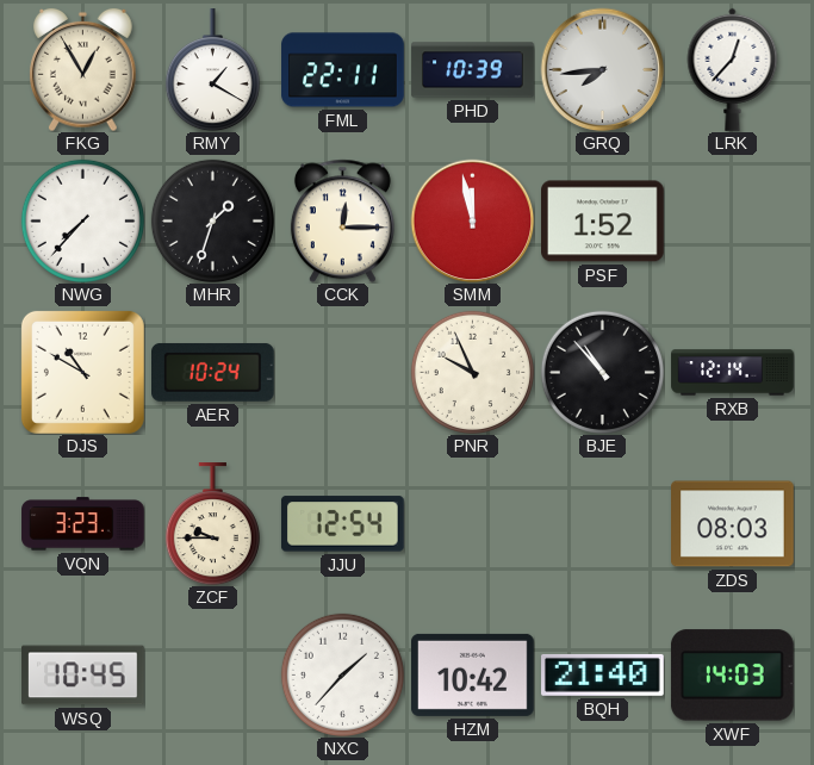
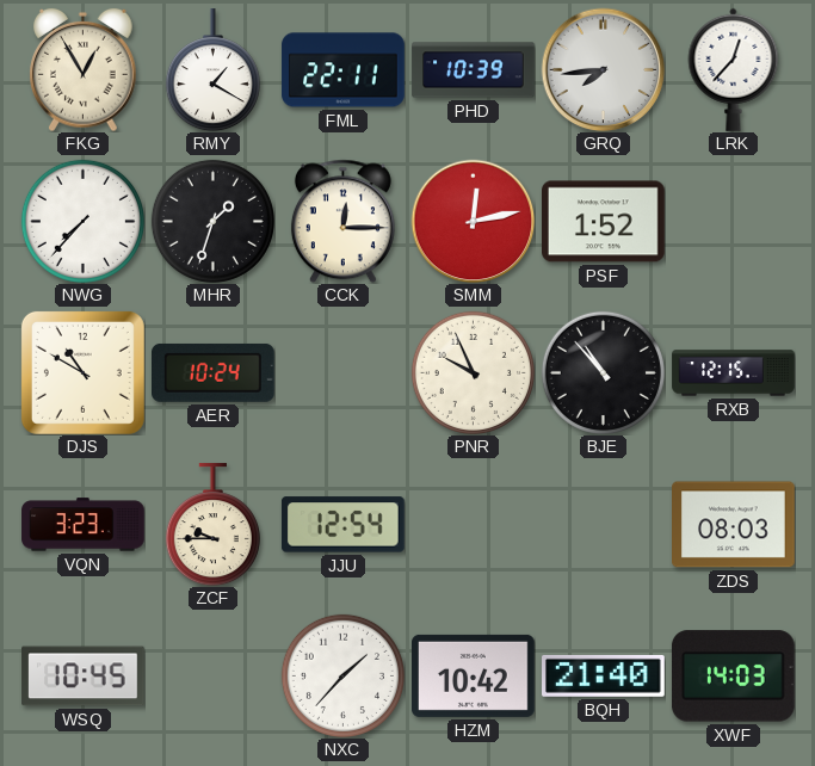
SMM: 11:58 -> 12:13 (473, 221)
RXB: 12:14 -> 12:15 (734, 373)
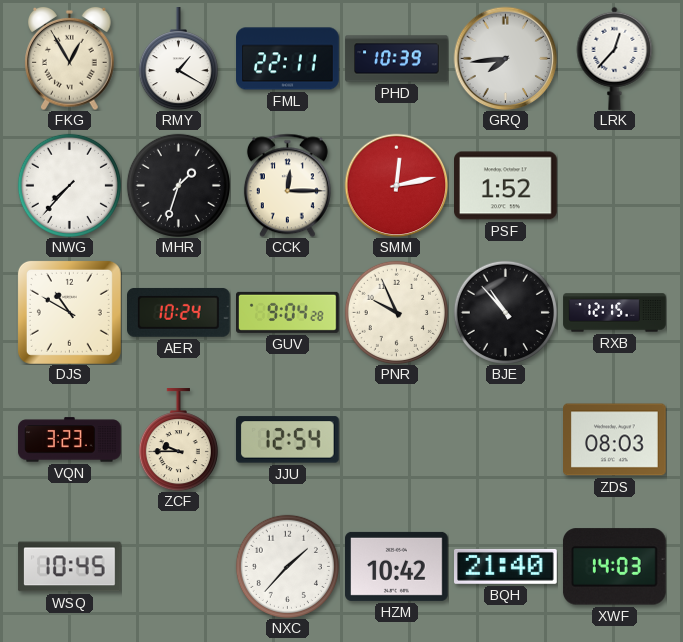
GUV: none -> 9:04 (288, 312)
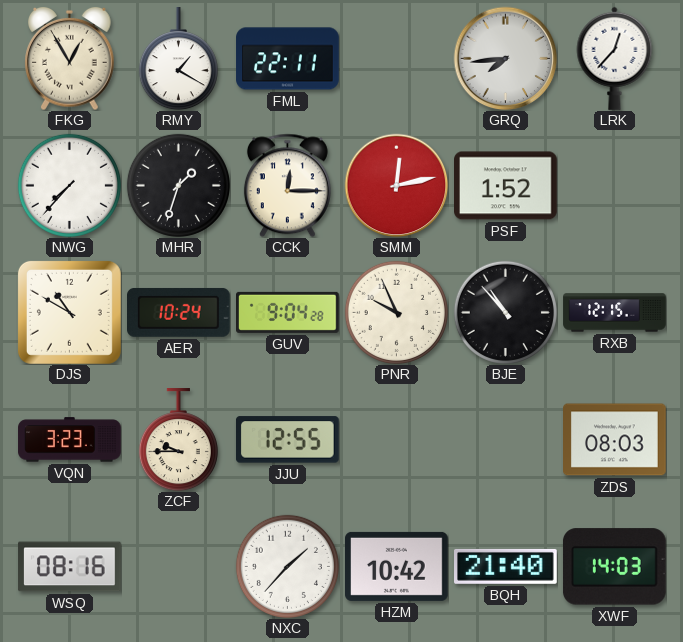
PHD: 10:39 -> none (397, 59)
JJU: 12:54 -> 12:55 (287, 440)
WSQ: 10:45 -> 08:16 (70, 567)
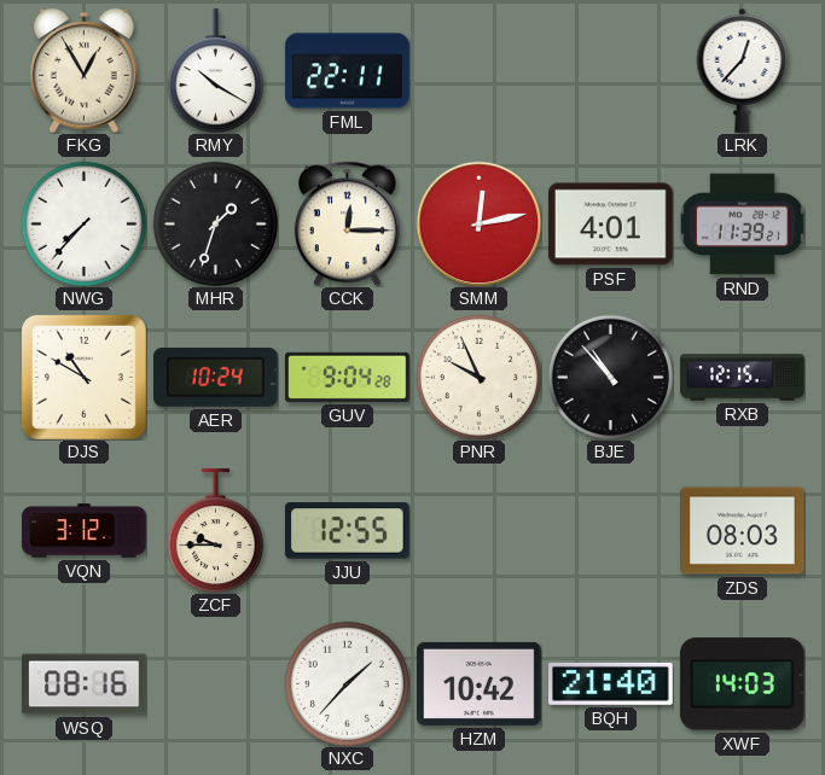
RMY: 1:20 -> 10:20 (215, 71)
GRQ: 7:44 -> none (505, 58)
PSF: 1:52 -> 4:01 (611, 225)
RND: none -> 11:39 (742, 225)
VQN: 3:23 -> 3:12 (85, 531)
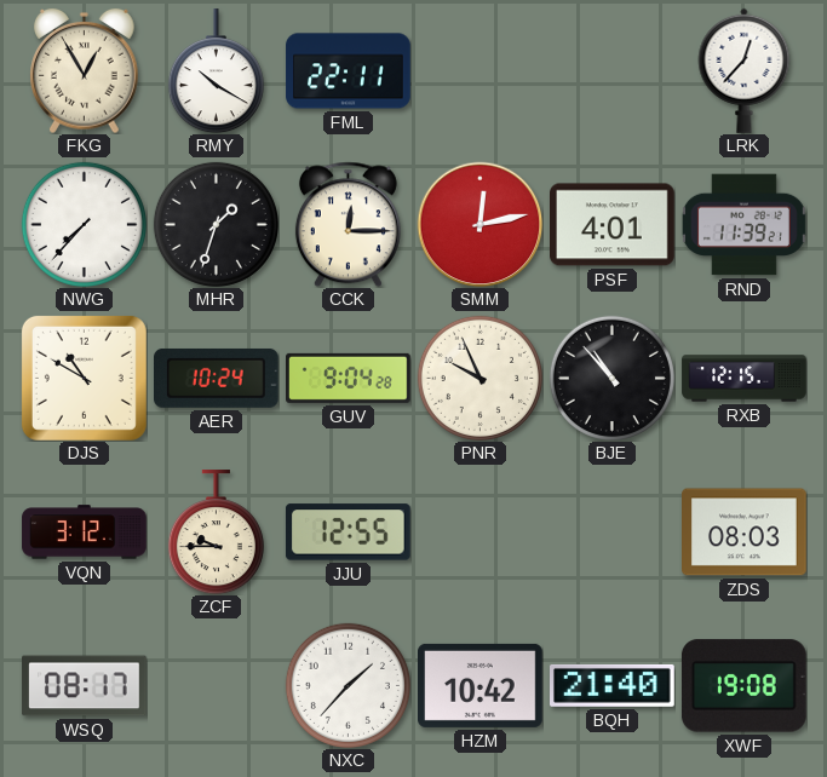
WSQ: 08:16 -> 08:17 (85, 686)
XWF: 14:03 -> 19:08 (743, 686)
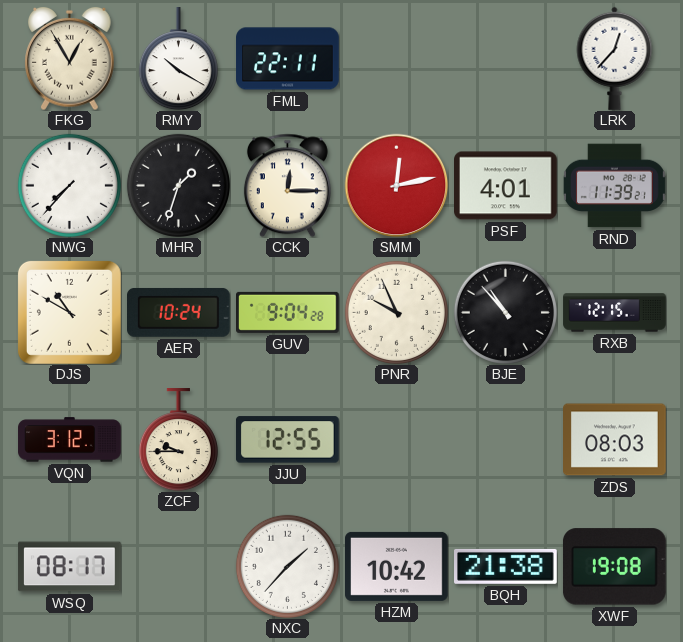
BQH: 21:40 -> 21:38 (506, 566)
